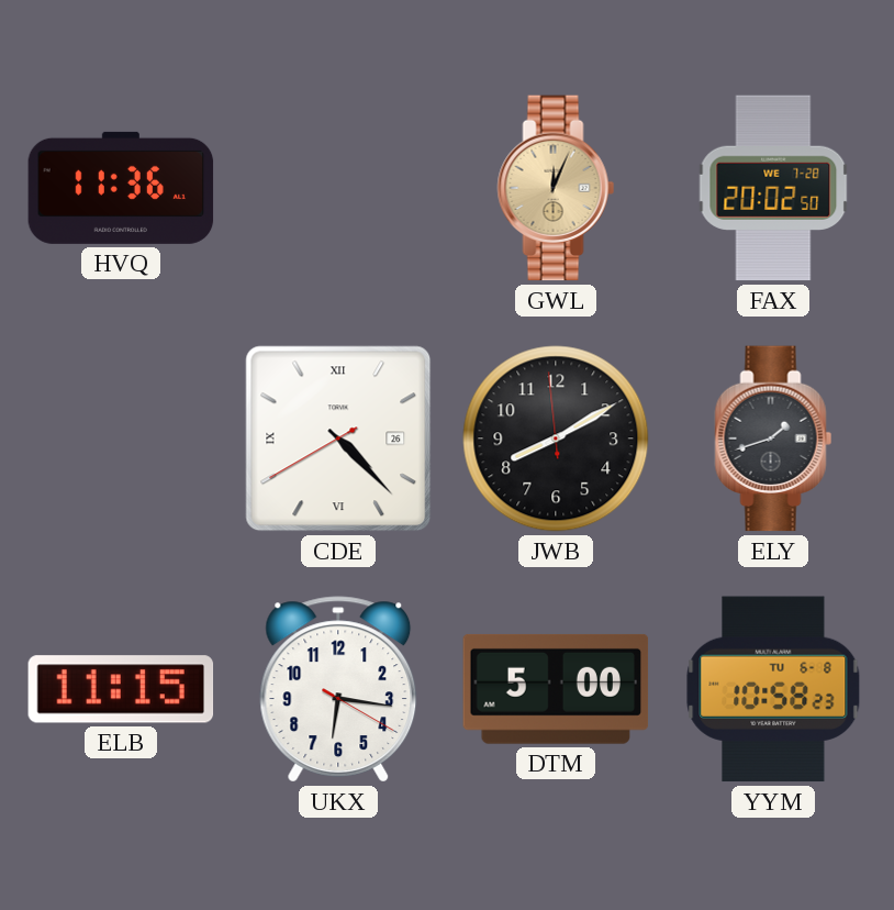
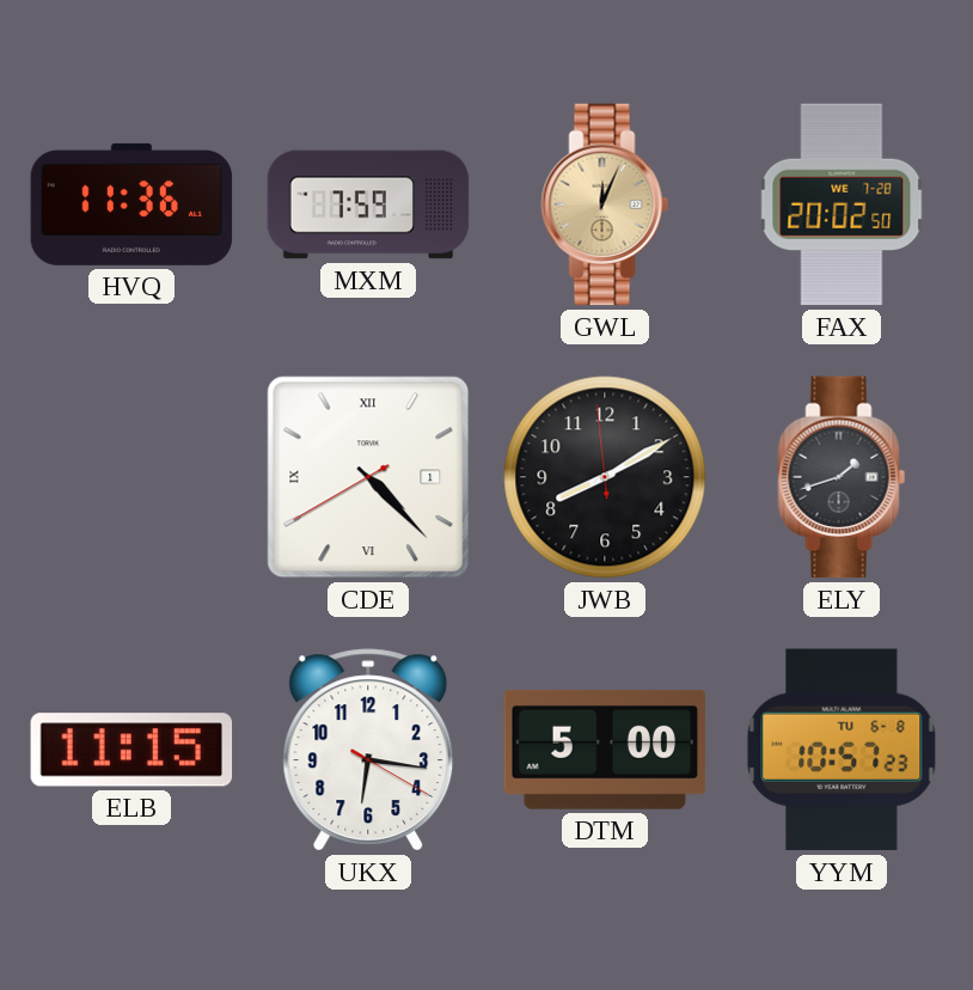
MXM: none -> 7:59 (368, 204)
CDE date: 26 -> 1 (368, 477)
YYM: 10:58 -> 10:57 (842, 750)
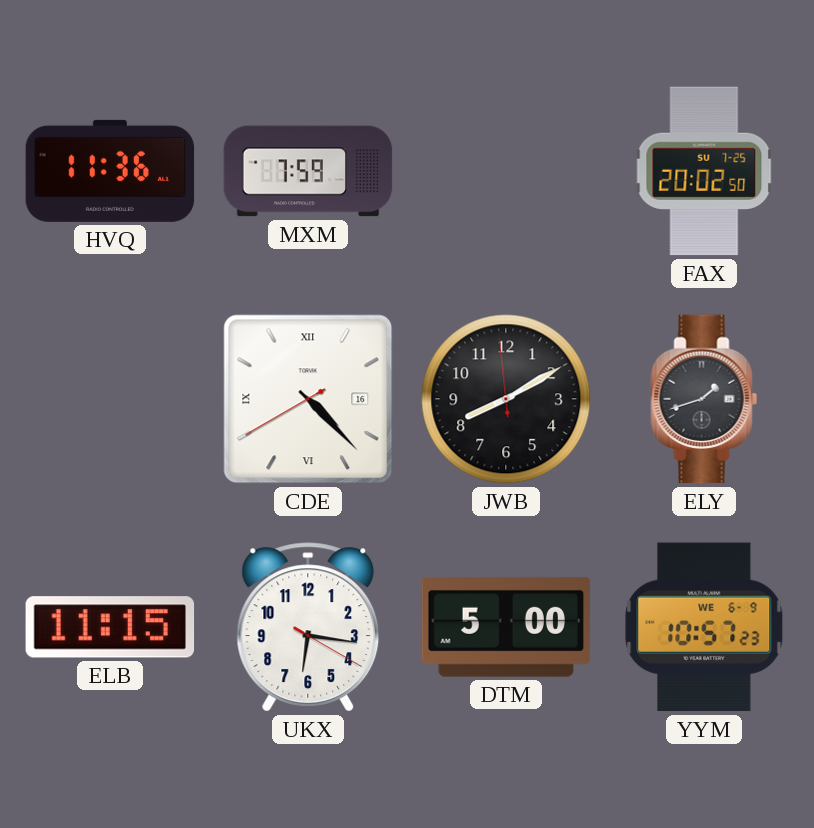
GWL: 12:04 -> none (605, 204)
FAX date: WE 7-28 -> SU 7-25 (704, 171)
CDE date: 1 -> 16 (308, 399)
YYM date: TU 6-8 -> WE 6-9 (704, 627)
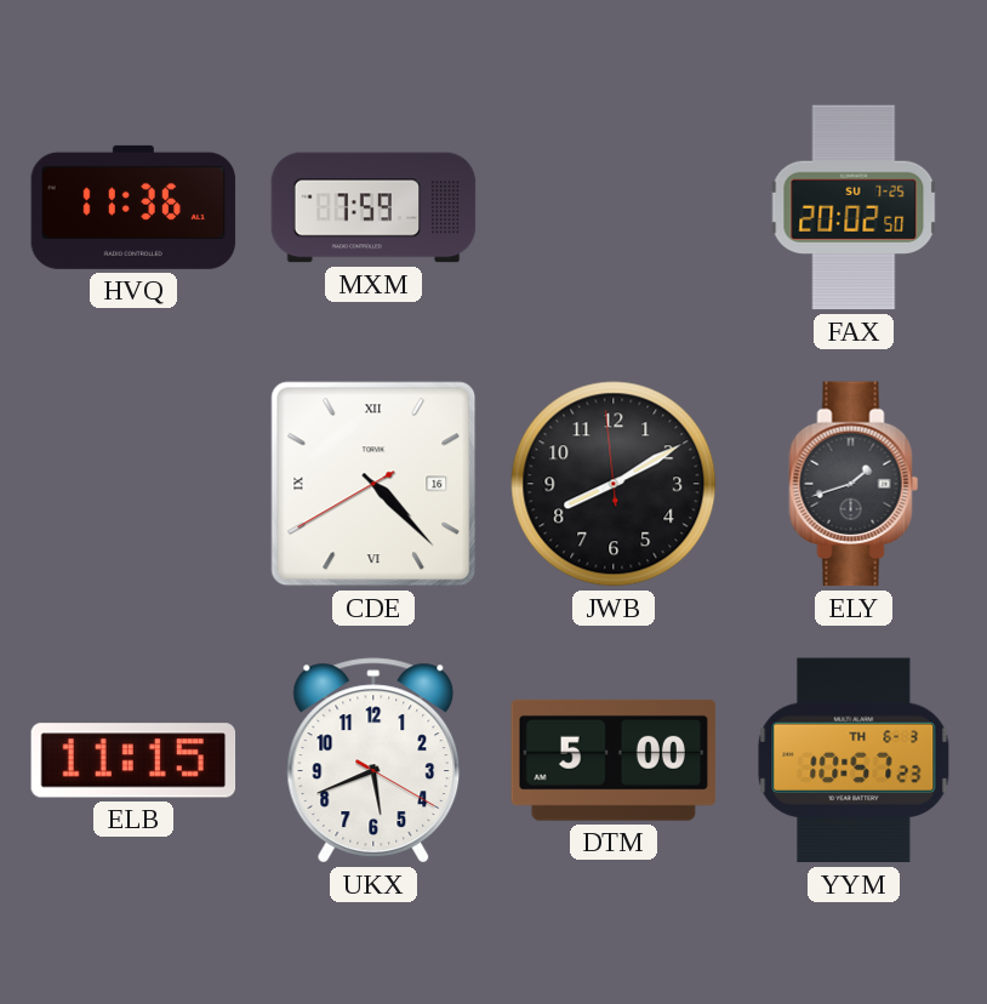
UKX: 6:16 -> 5:41 (373, 760)
YYM date: WE 6-9 -> TH 6-3 (854, 760)
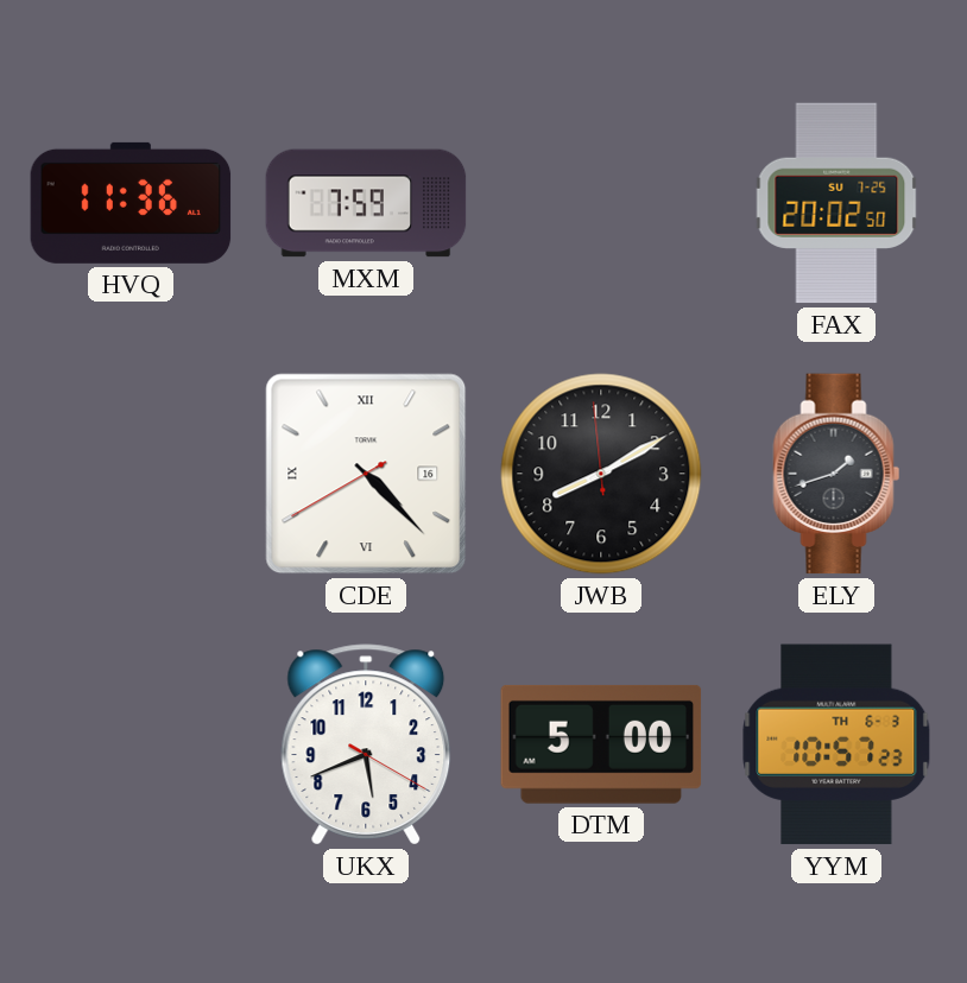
ELB: 11:15 -> none (133, 760)
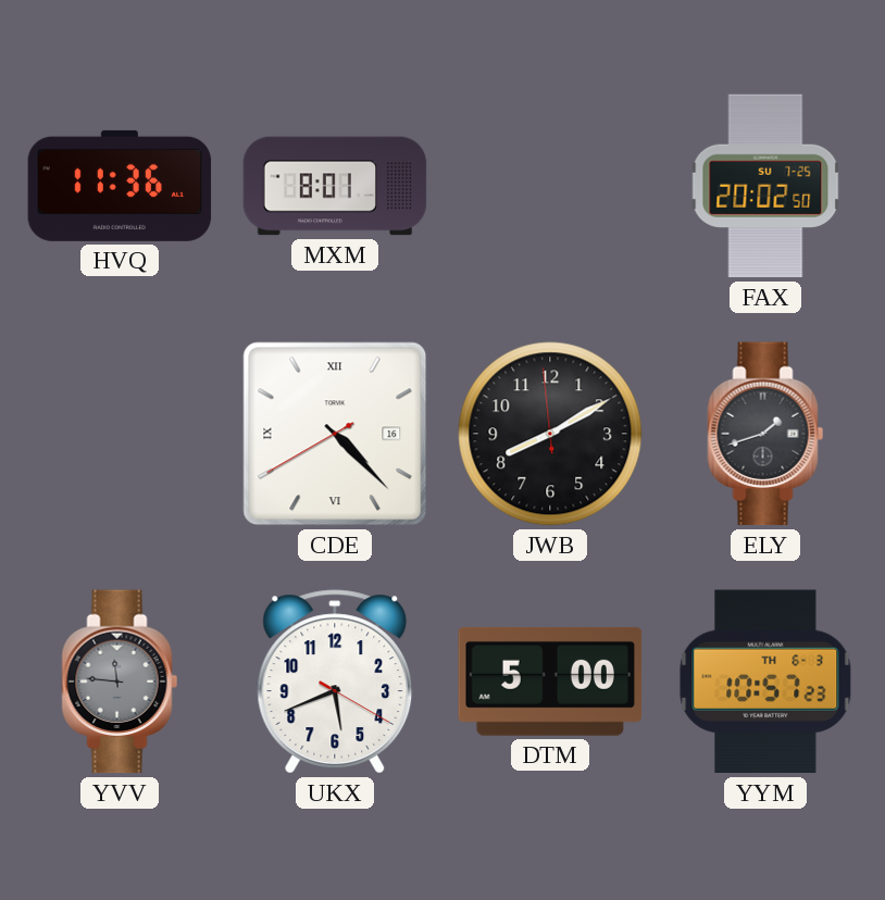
MXM: 7:59 -> 8:01 (335, 186)
YVV: none -> 11:46 (120, 682)
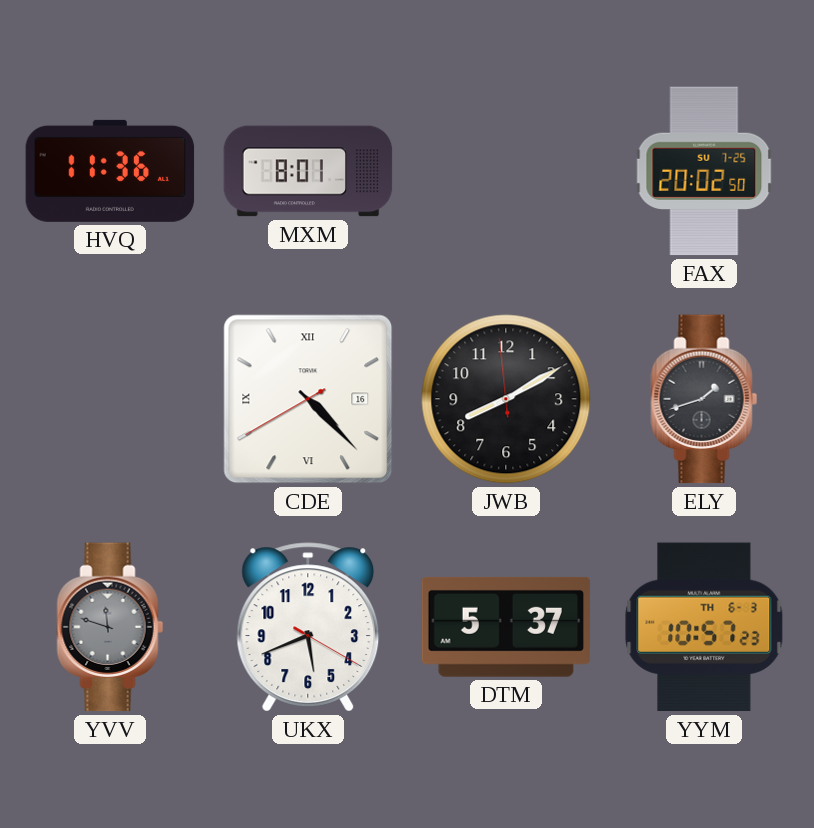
YVV: 11:46 -> 11:48 (110, 627)
DTM: 5:00 -> 5:37 (506, 627)
